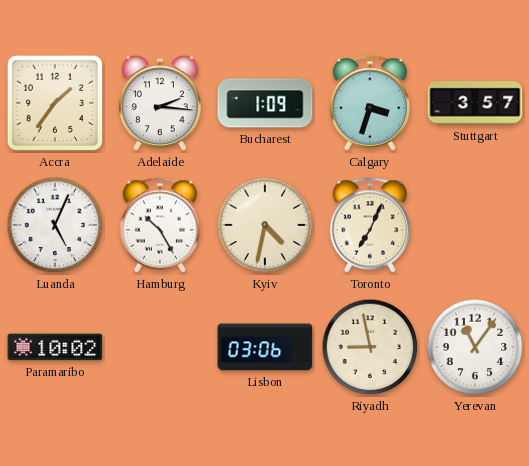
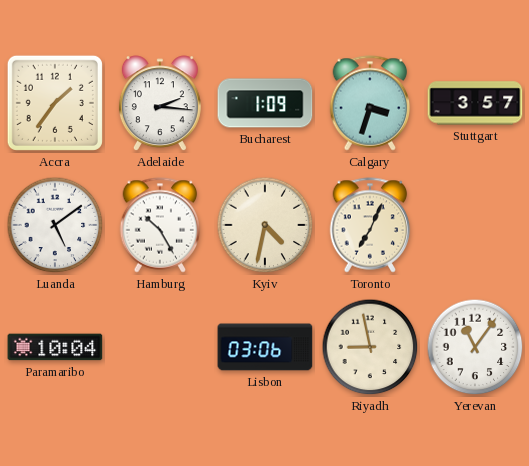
Luanda: 5:04 -> 5:09 (55, 225)
Paramaribo: 10:02 -> 10:04 (55, 347)
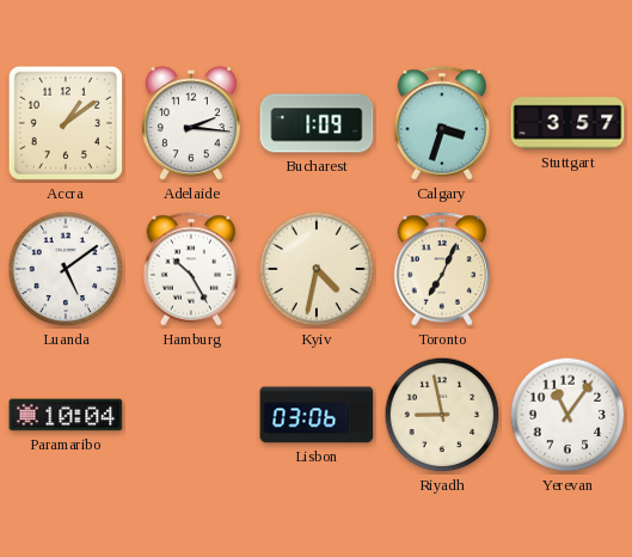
Accra: 1:36 -> 1:09 (66, 123)
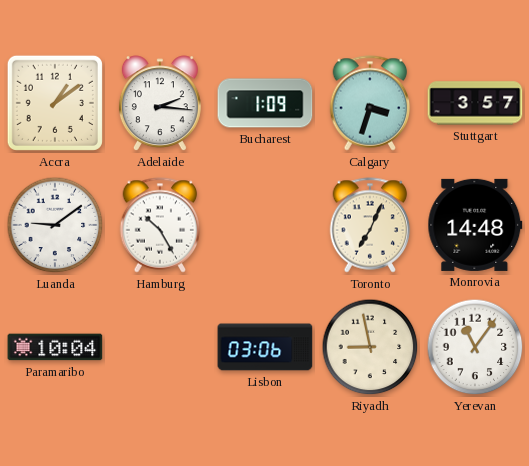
Luanda: 5:09 -> 9:09 (55, 225)
Kyiv: 4:32 -> none (317, 269)
Monrovia: none -> 14:48 (475, 225)
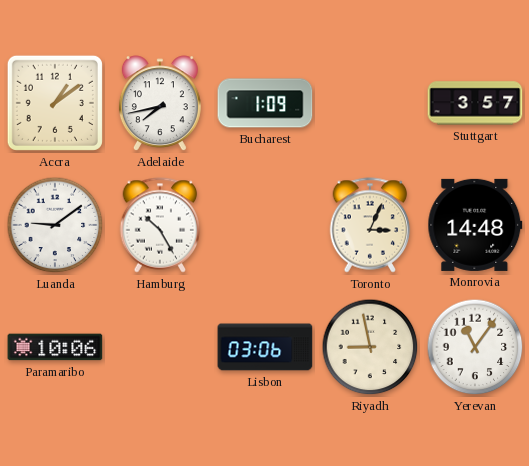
Adelaide: 2:16 -> 7:43 (160, 104)
Calgary: 3:33 -> none (370, 103)
Toronto: 7:04 -> 3:04 (370, 225)
Paramaribo: 10:04 -> 10:06 (55, 347)
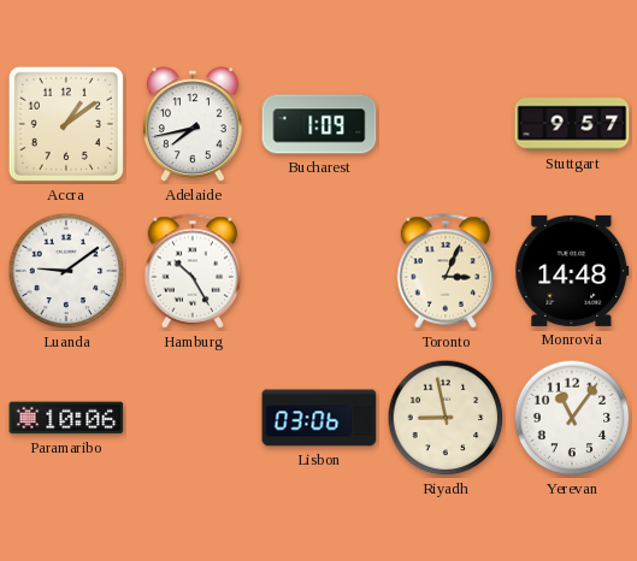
Stuttgart: 3:57 -> 9:57 (572, 124)
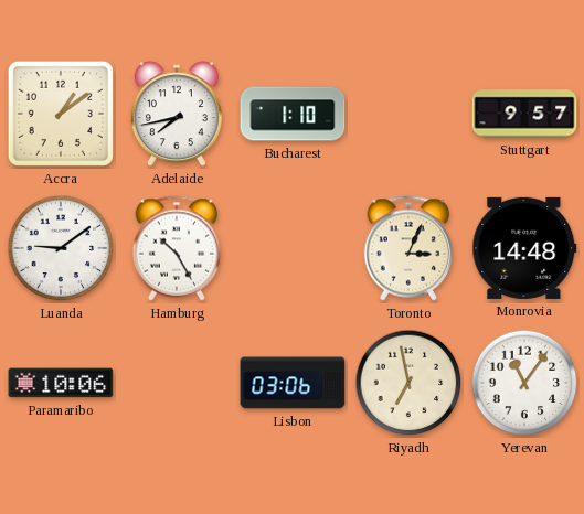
Bucharest: 1:09 -> 1:10 (293, 114)
Riyadh: 8:58 -> 6:58 (408, 383)
